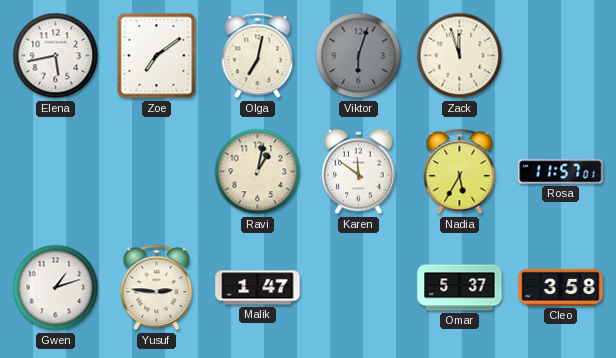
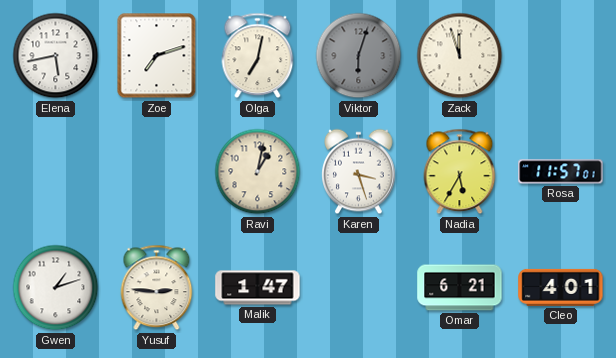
Zoe: 7:09 -> 7:12 (157, 56)
Karen: 11:51 -> 3:27 (359, 172)
Omar: 5:37 -> 6:21 (460, 288)
Cleo: 3:58 -> 4:01 (561, 287)
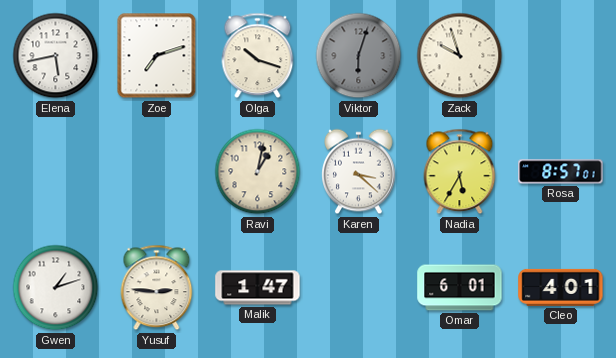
Olga: 7:02 -> 10:18 (258, 56)
Zack: 11:57 -> 9:57 (460, 56)
Karen: 3:27 -> 3:22 (359, 172)
Rosa: 11:57 -> 8:57 (561, 172)
Omar: 6:21 -> 6:01 (460, 288)
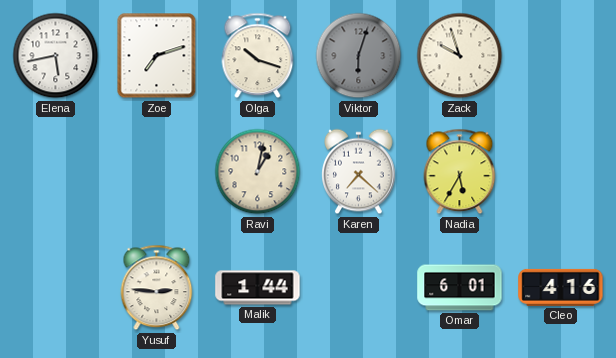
Karen: 3:22 -> 7:22 (359, 172)
Rosa: 8:57 -> none (561, 172)
Gwen: 1:12 -> none (56, 288)
Malik: 1:47 -> 1:44 (258, 288)
Cleo: 4:01 -> 4:16 (561, 287)
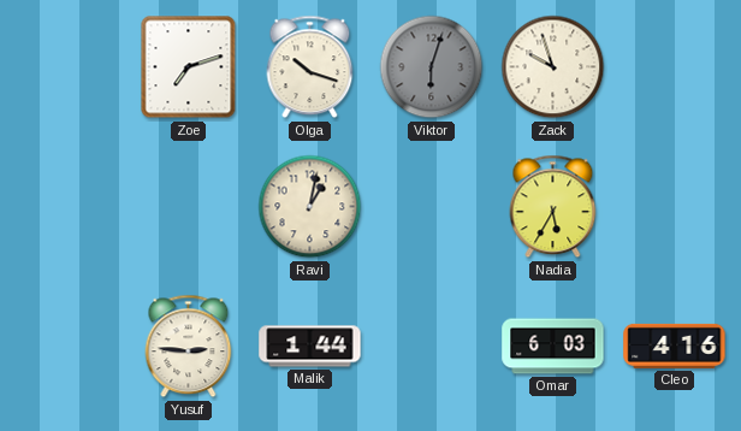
Elena: 5:43 -> none (56, 56)
Karen: 7:22 -> none (359, 172)
Omar: 6:01 -> 6:03 (553, 347)
